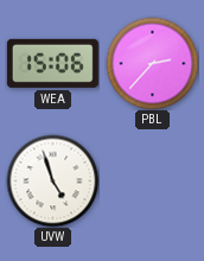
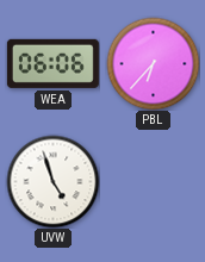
WEA: 15:06 -> 06:06 (52, 63)
PBL: 2:37 -> 6:37 (153, 63)
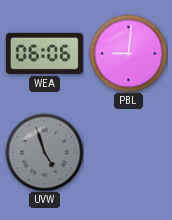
PBL: 6:37 -> 9:01 (128, 53)
UVW dial: white -> grey (44, 152)
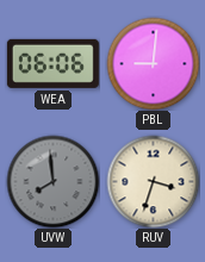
UVW: 4:57 -> 7:59 (52, 181)
RUV: none -> 3:33 (153, 181)
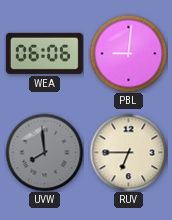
RUV: 3:33 -> 6:45 (128, 152)
